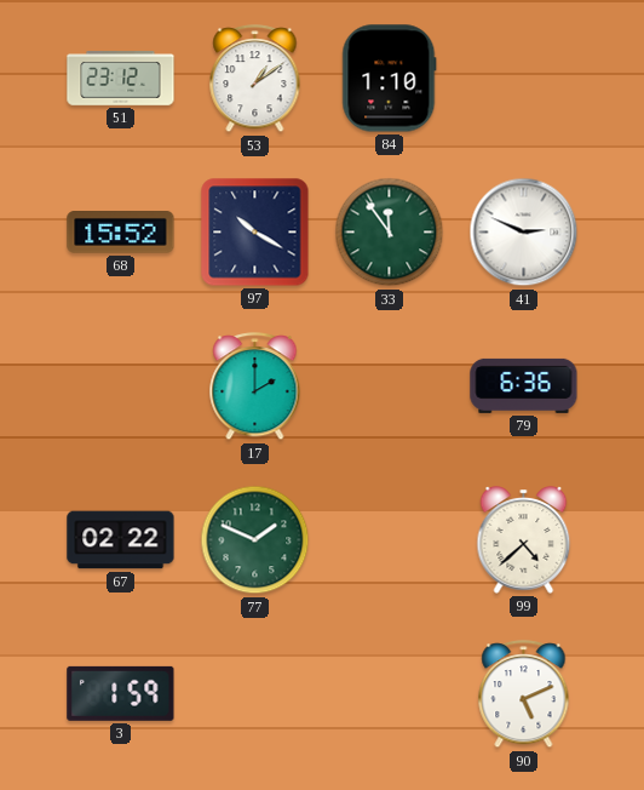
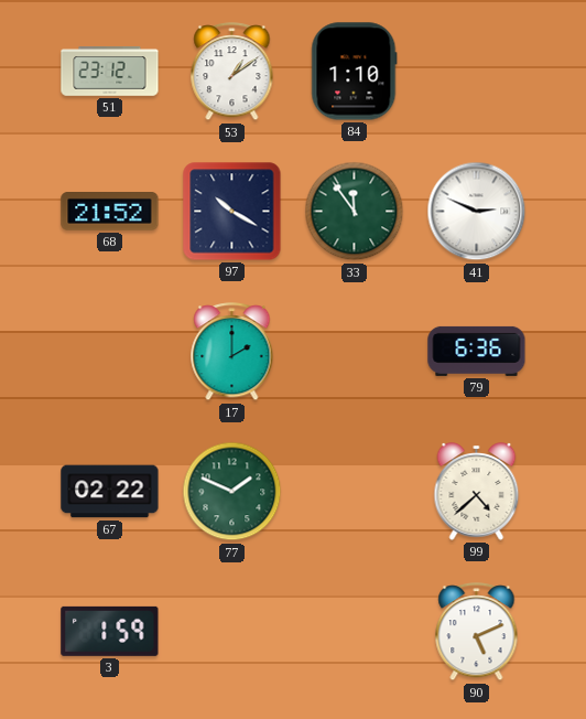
68: 15:52 -> 21:52 (110, 212)
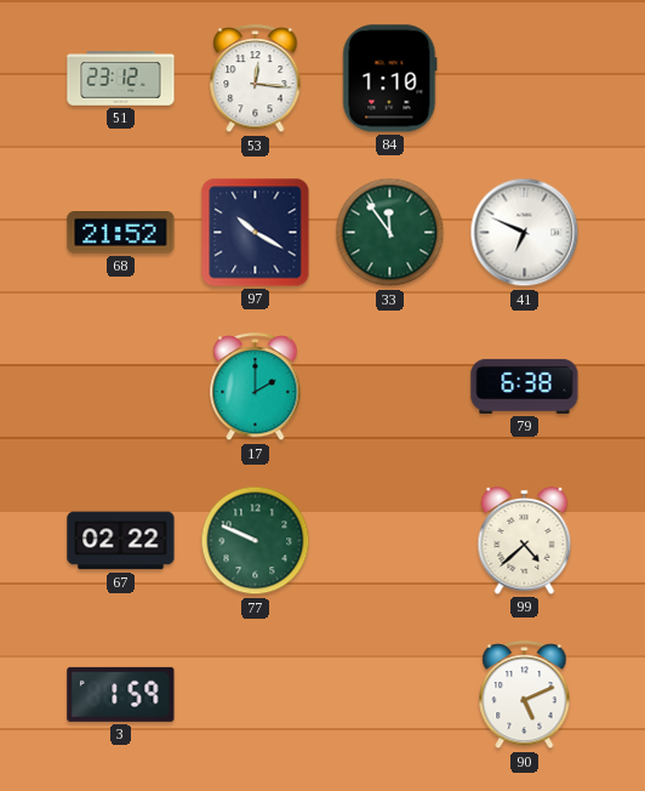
53: 1:09 -> 12:16 (256, 79)
41: 2:49 -> 6:49 (525, 233)
79: 6:36 -> 6:38 (525, 386)
77: 1:49 -> 9:49 (256, 541)
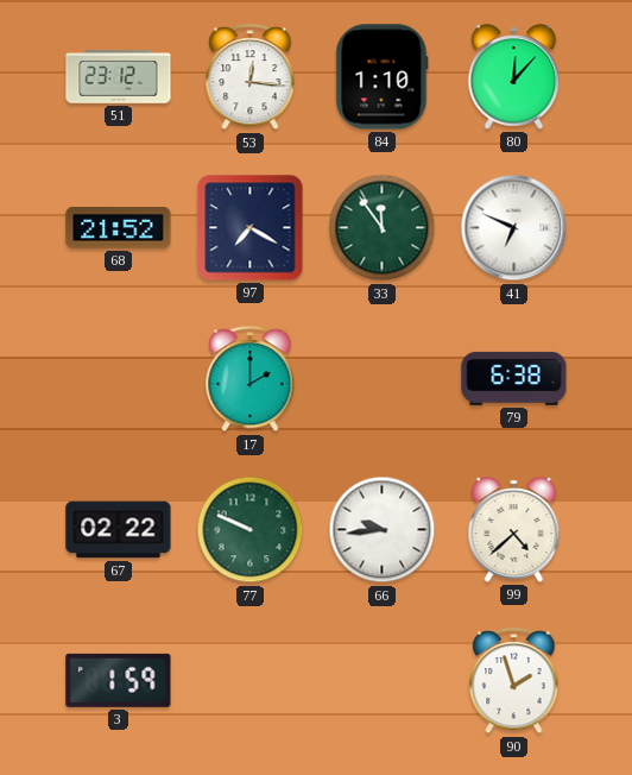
80: none -> 12:07 (514, 77)
97: 10:20 -> 7:20 (251, 228)
66: none -> 9:44 (383, 530)
90: 5:11 -> 1:57 (514, 681)
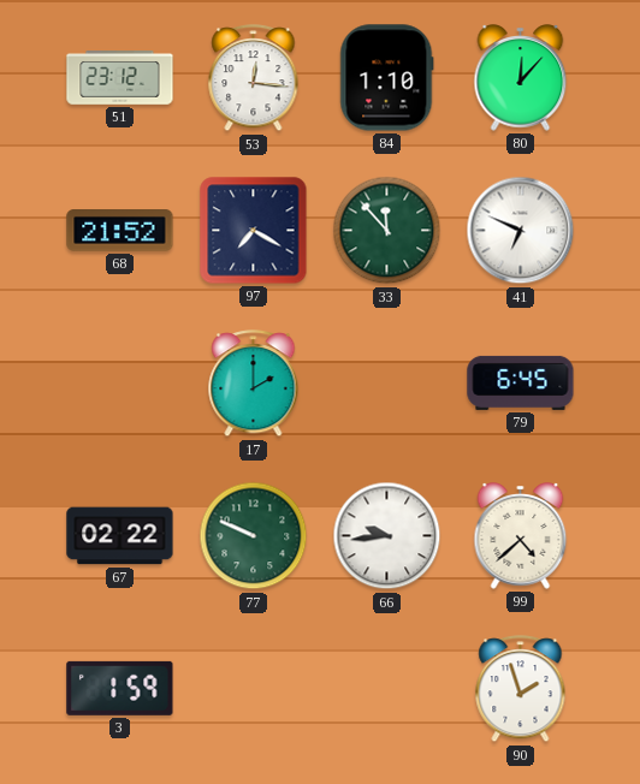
33: 11:54 -> 11:53 (387, 231)
79: 6:38 -> 6:45 (521, 382)
